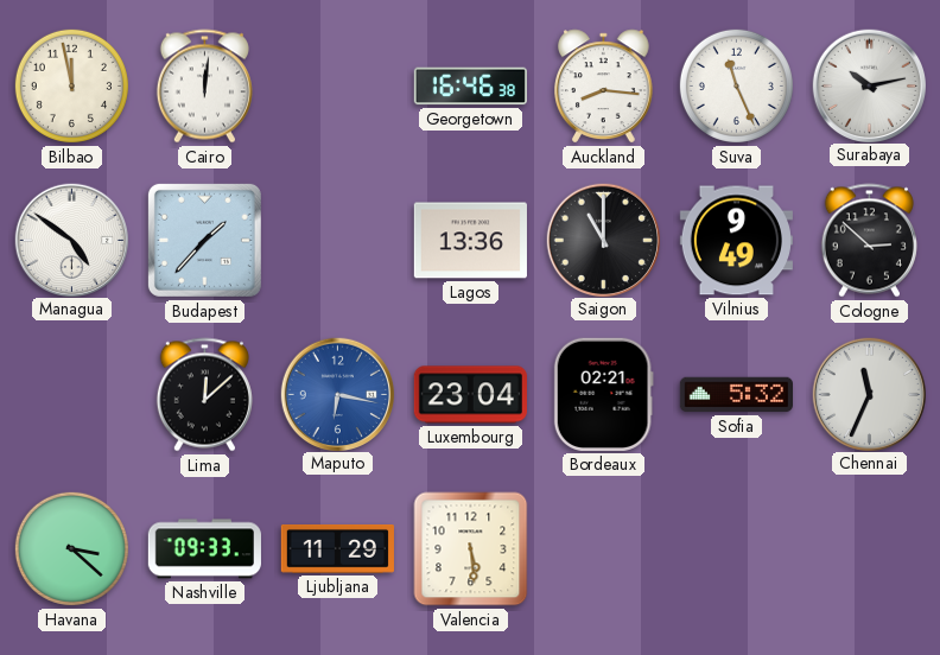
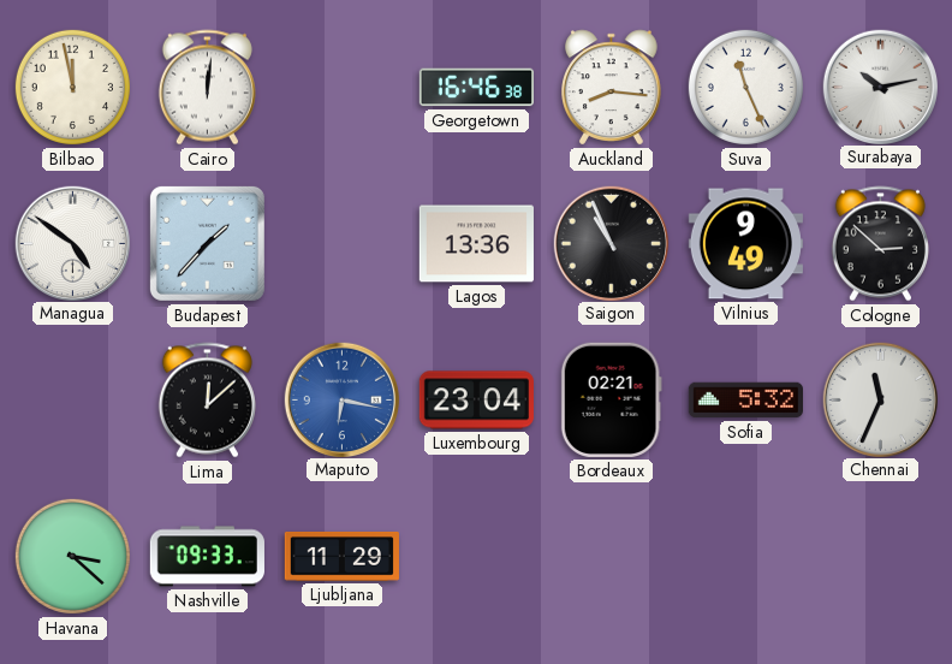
Saigon: 11:00 -> 10:56 (611, 243)
Valencia: 5:29 -> none (471, 549)
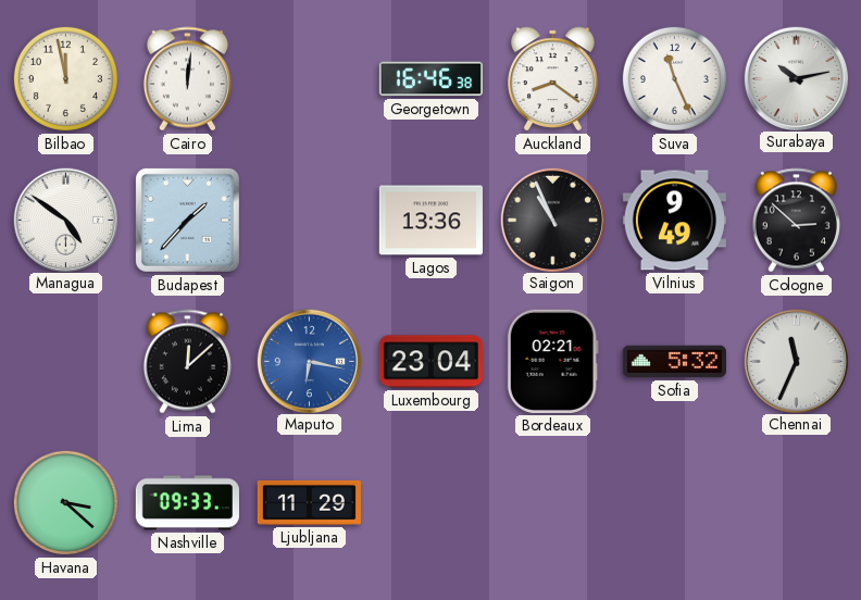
Auckland: 8:16 -> 8:21 (553, 79)
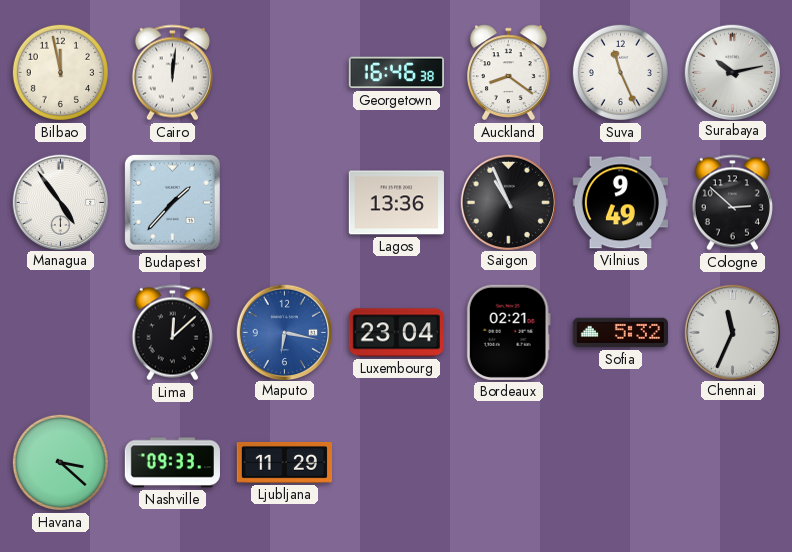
Managua: 4:51 -> 4:54 (60, 202)
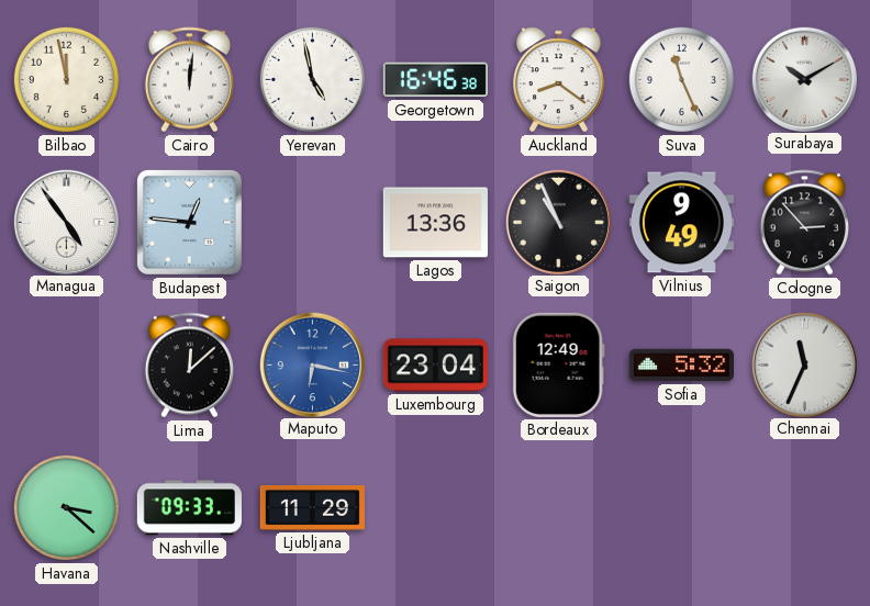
Yerevan: none -> 4:58 (312, 79)
Surabaya: 10:13 -> 10:10 (804, 79)
Budapest: 1:37 -> 12:46 (189, 222)
Cologne: 2:52 -> 2:53 (804, 223)
Bordeaux: 02:21 -> 12:49 (558, 364)
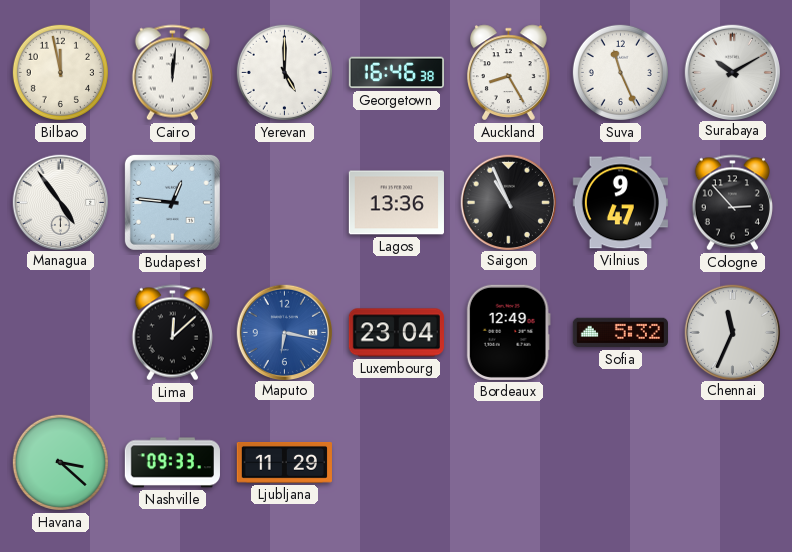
Yerevan: 4:58 -> 5:00 (284, 72)
Auckland: 8:21 -> 8:25 (509, 73)
Vilnius: 9:49 -> 9:47 (620, 203)
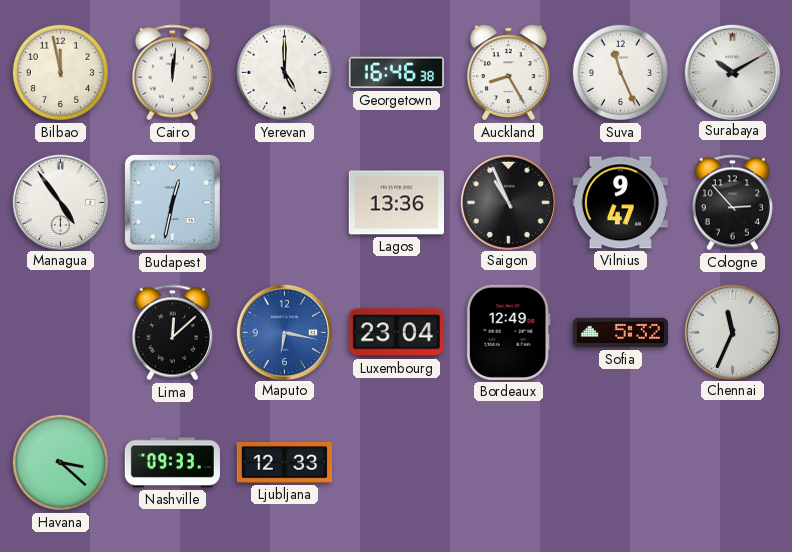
Budapest: 12:46 -> 12:32 (172, 202)
Ljubljana: 11:29 -> 12:33 (284, 463)
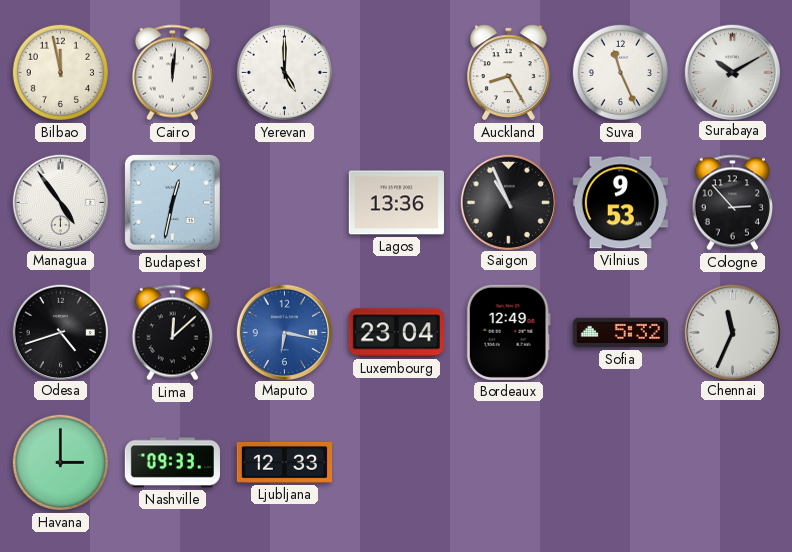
Georgetown: 16:46 -> none (396, 73)
Vilnius: 9:47 -> 9:53 (620, 203)
Odesa: none -> 4:42 (60, 332)
Havana: 3:22 -> 3:00 (60, 462)
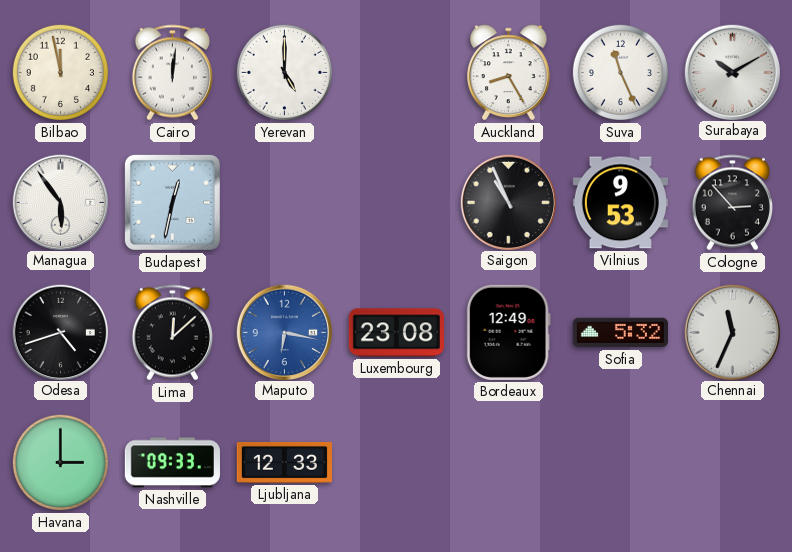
Managua: 4:54 -> 5:54 (60, 202)
Lagos: 13:36 -> none (396, 203)
Luxembourg: 23:04 -> 23:08 (396, 333)
